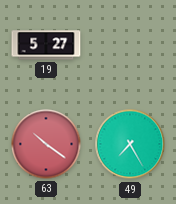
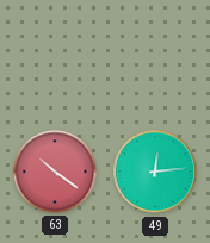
19: 5:27 -> none (46, 45)
49: 7:25 -> 12:14 (155, 172)
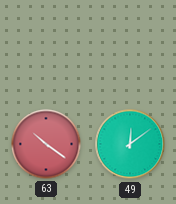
49: 12:14 -> 12:09 (130, 144)
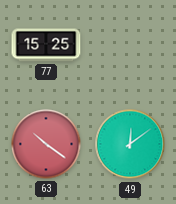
77: none -> 15:25 (46, 45)
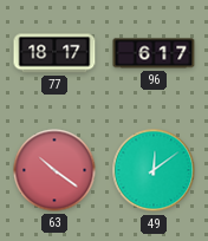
77: 15:25 -> 18:17 (54, 53)
96: none -> 6:17 (154, 53)
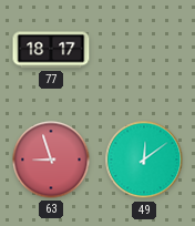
96: 6:17 -> none (154, 53)
63: 10:21 -> 8:57 (51, 160)
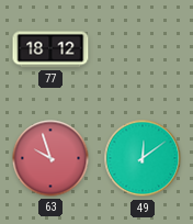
77: 18:17 -> 18:12 (50, 49)
63: 8:57 -> 9:57 (50, 158)
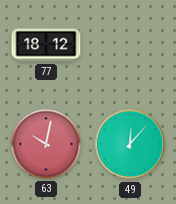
63: 9:57 -> 10:02 (46, 144)
49: 12:09 -> 12:07 (130, 144)
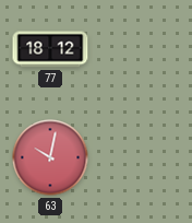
49: 12:07 -> none (130, 144)
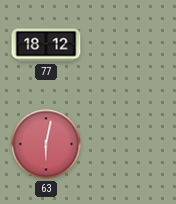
63: 10:02 -> 6:02 (46, 144)
